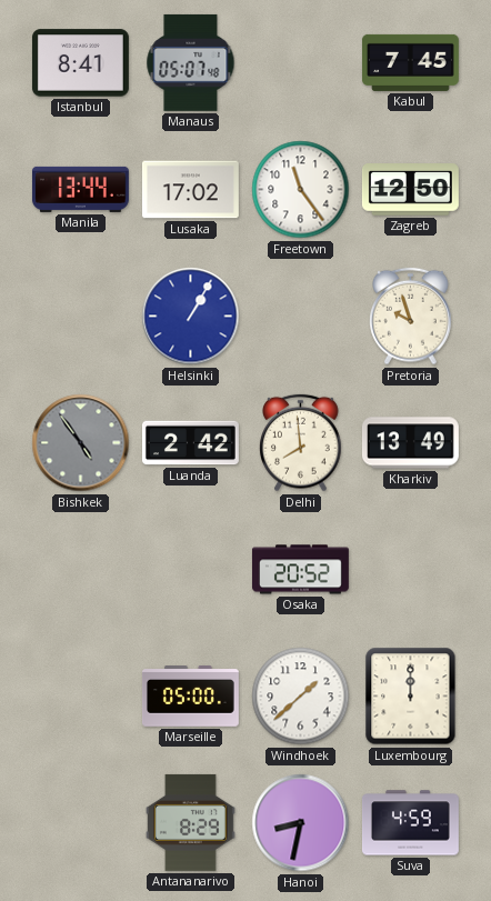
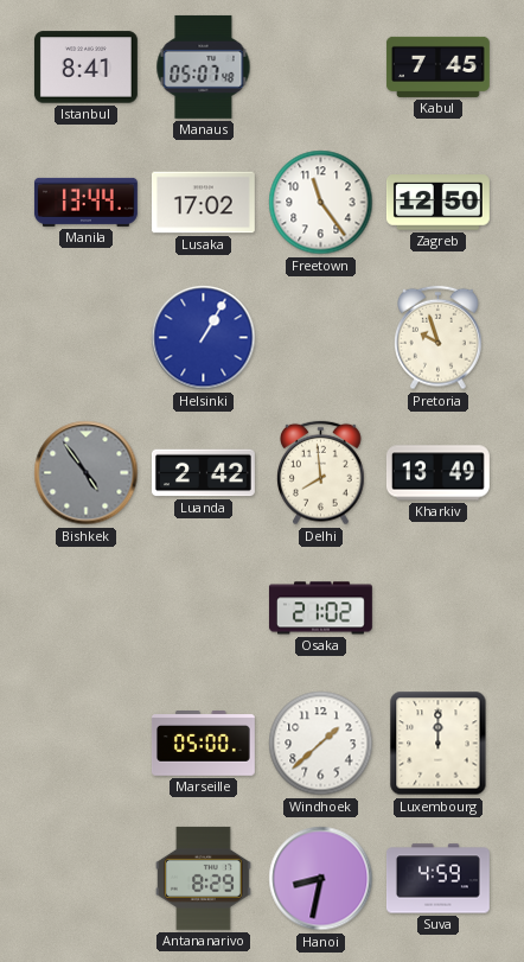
Osaka: 20:52 -> 21:02 (320, 609)
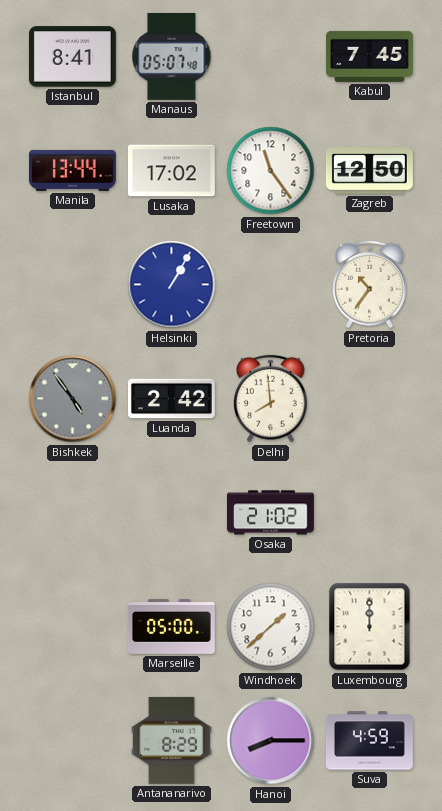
Pretoria: 9:57 -> 10:36 (370, 285)
Kharkiv: 13:49 -> none (437, 473)
Hanoi: 8:32 -> 8:15 (271, 741)
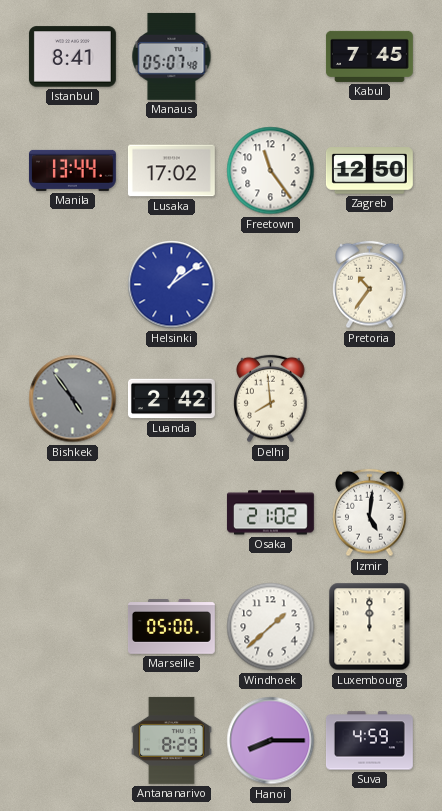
Helsinki: 1:05 -> 1:09 (172, 285)
Izmir: none -> 5:01 (370, 513)
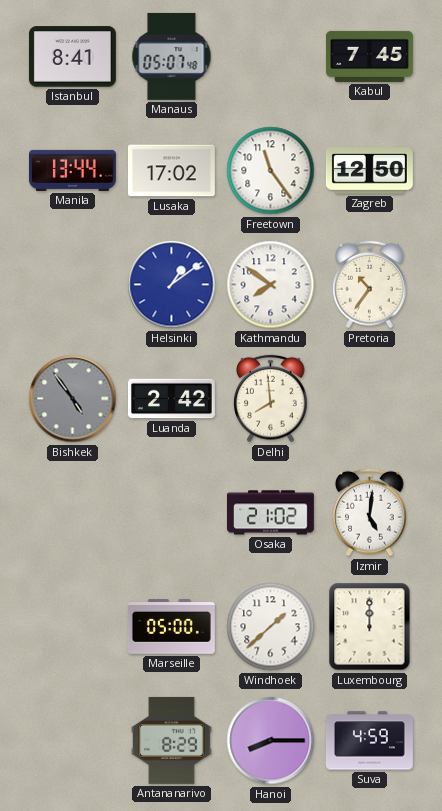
Kathmandu: none -> 7:51 (271, 285)
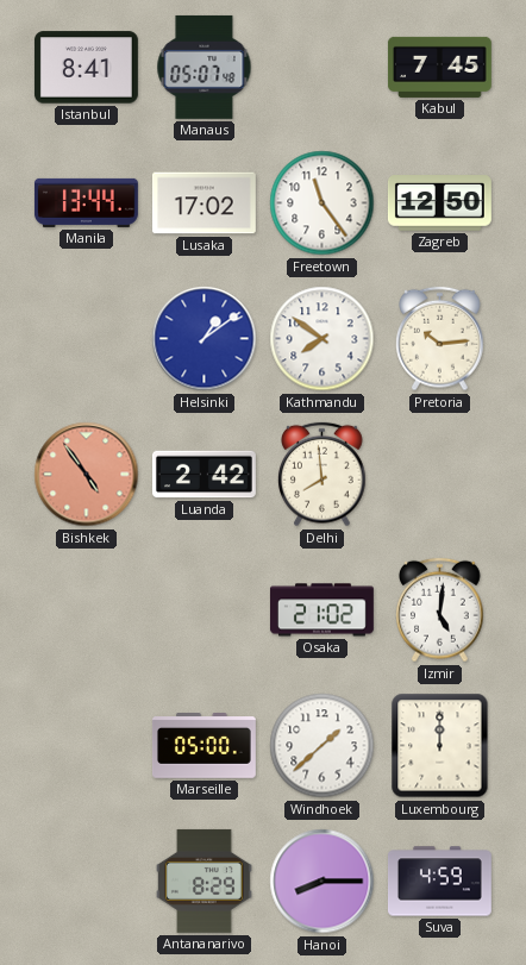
Pretoria: 10:36 -> 10:14 (440, 339)
Bishkek dial: grey -> salmon (87, 475)
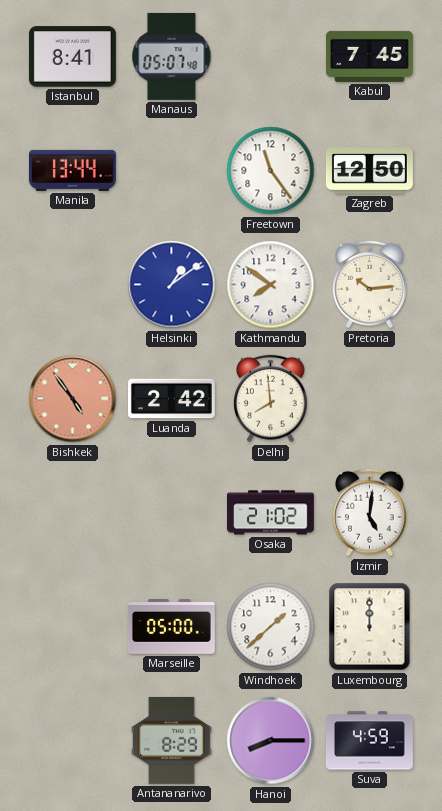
Lusaka: 17:02 -> none (203, 203)
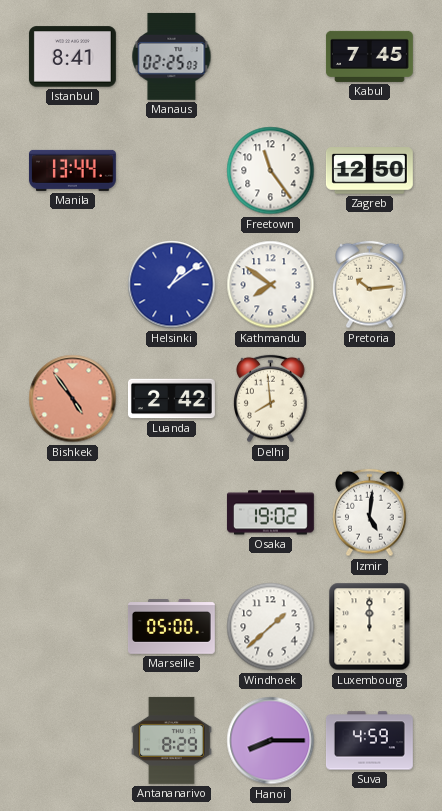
Manaus: 05:07 -> 02:25 (172, 56)
Osaka: 21:02 -> 19:02 (270, 513)
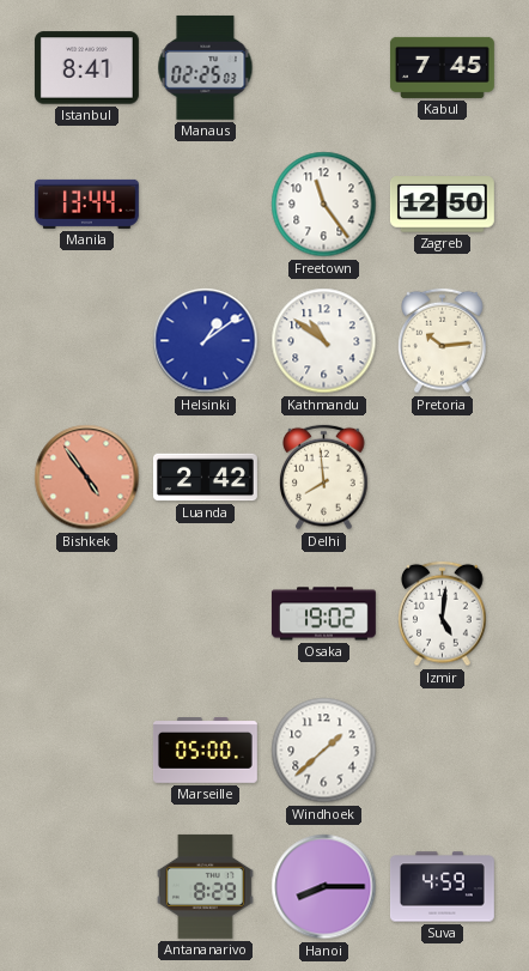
Kathmandu: 7:51 -> 10:51 (324, 341)
Luxembourg: 12:00 -> none (370, 627)
